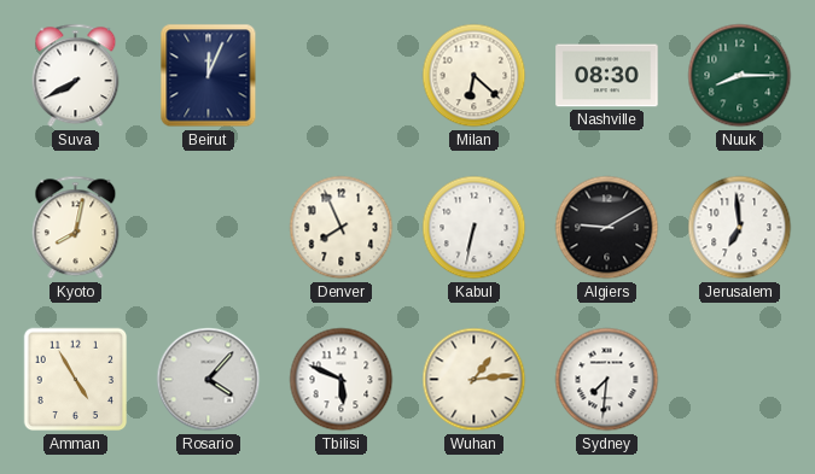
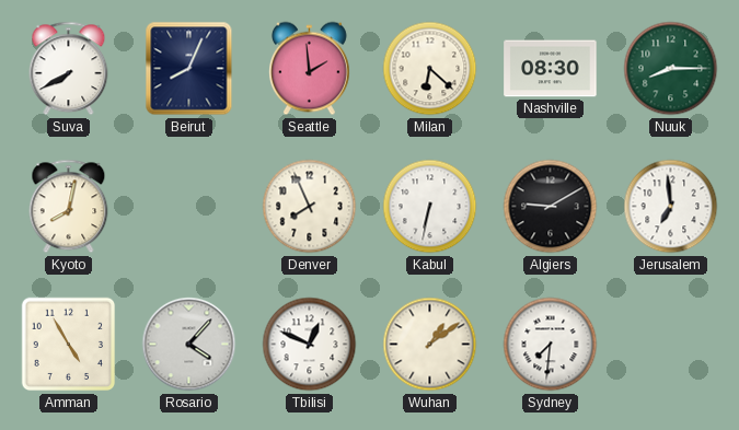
Beirut: 12:04 -> 8:04 (189, 69)
Seattle: none -> 1:59 (309, 69)
Tbilisi: 5:49 -> 12:49 (310, 345)
Wuhan: 1:14 -> 1:09 (430, 345)
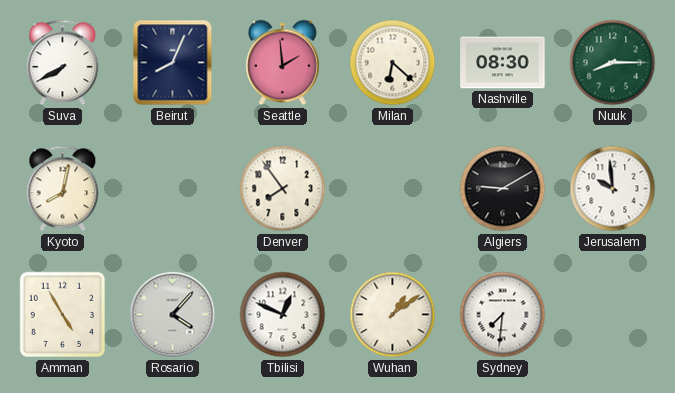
Denver: 7:56 -> 7:54 (283, 189)
Kabul: 6:32 -> none (430, 207)
Jerusalem: 6:59 -> 9:59 (613, 189)
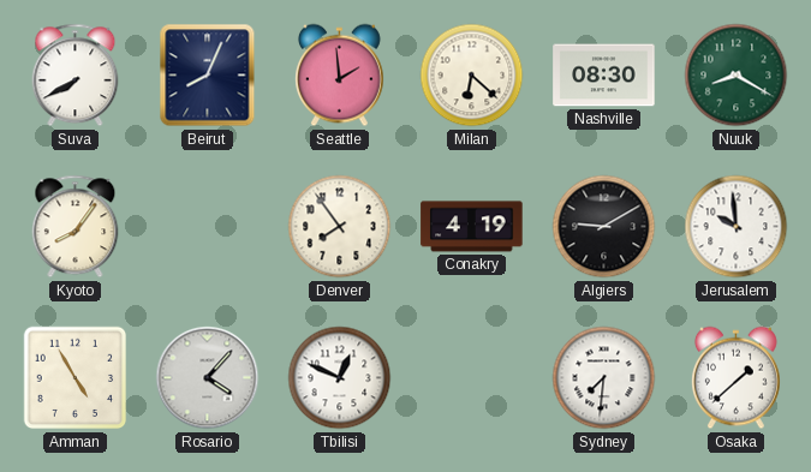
Nuuk: 8:15 -> 8:20 (737, 76)
Kyoto: 8:02 -> 8:06 (76, 227)
Conakry: none -> 4:19 (472, 227)
Wuhan: 1:09 -> none (393, 315)
Osaka: none -> 1:38 (735, 378)
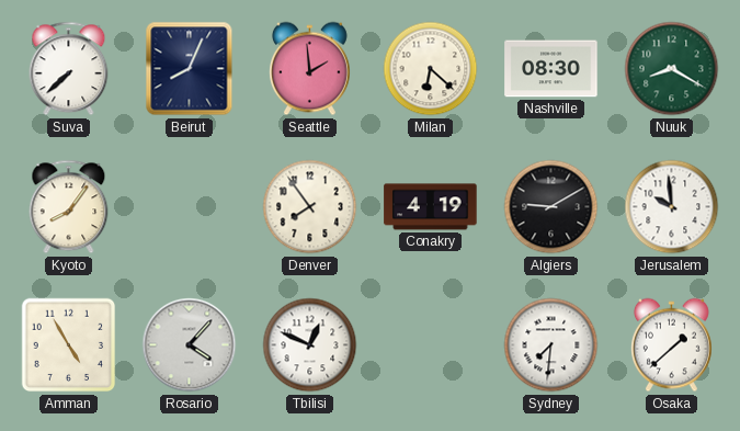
Suva: 7:40 -> 7:38 (69, 69)
